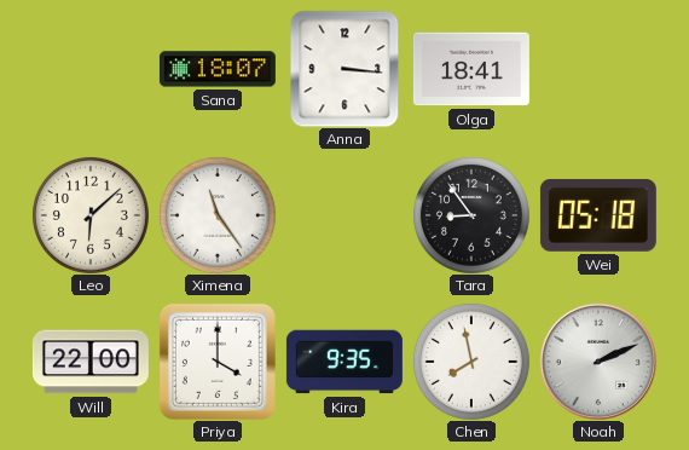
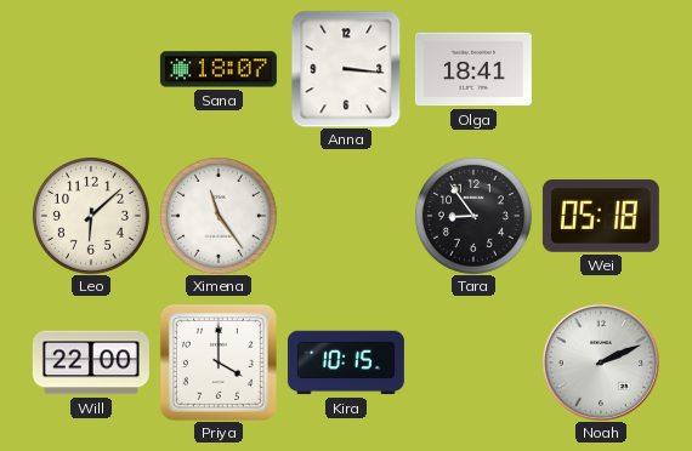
Kira: 9:35 -> 10:15 (346, 362)
Chen: 7:58 -> none (471, 362)
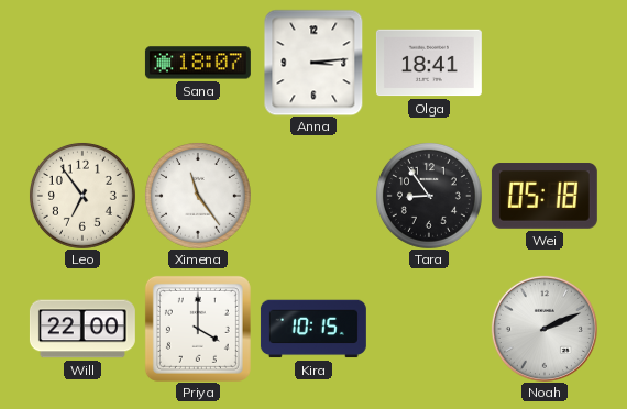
Anna: 3:16 -> 3:14 (313, 63)
Leo: 6:08 -> 6:54 (82, 196)
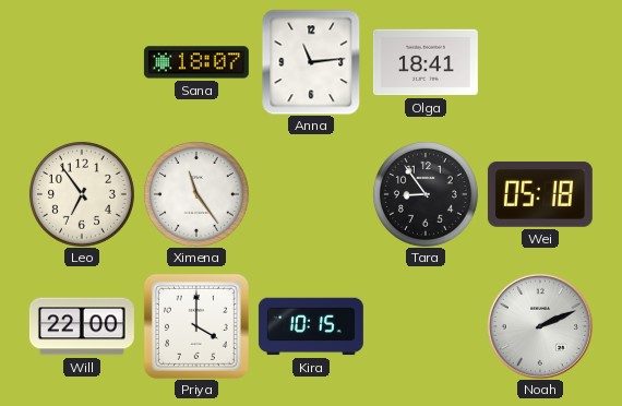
Anna: 3:14 -> 11:14 (311, 62)
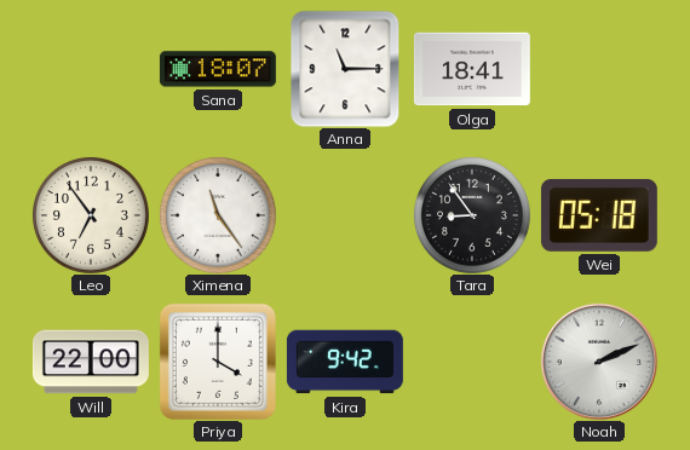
Anna: 11:14 -> 11:15 (345, 69)
Kira: 10:15 -> 9:42 (345, 362)
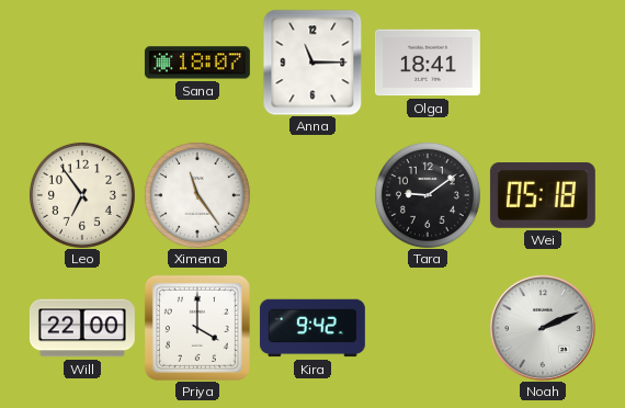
Tara: 8:54 -> 9:09 (428, 195)
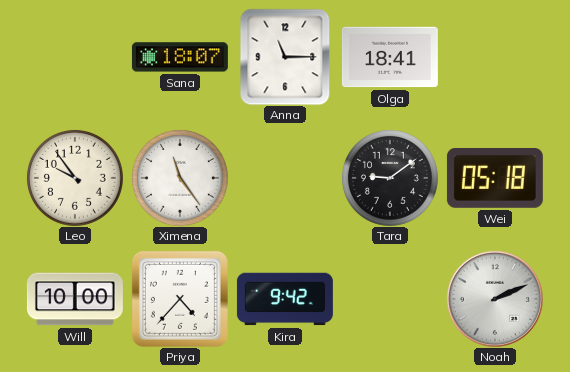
Leo: 6:54 -> 9:54 (75, 178)
Will: 22:00 -> 10:00 (75, 299)
Priya: 4:00 -> 4:37 (180, 299)
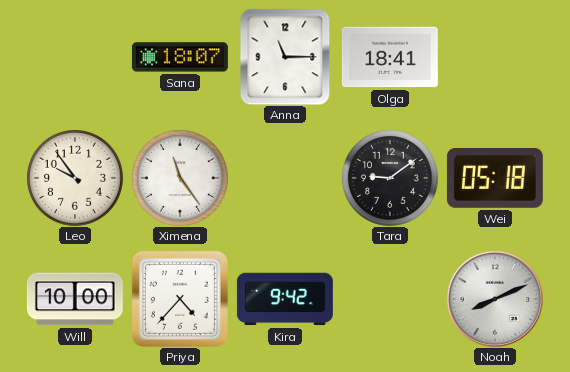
Noah: 2:11 -> 8:11 (495, 299)
